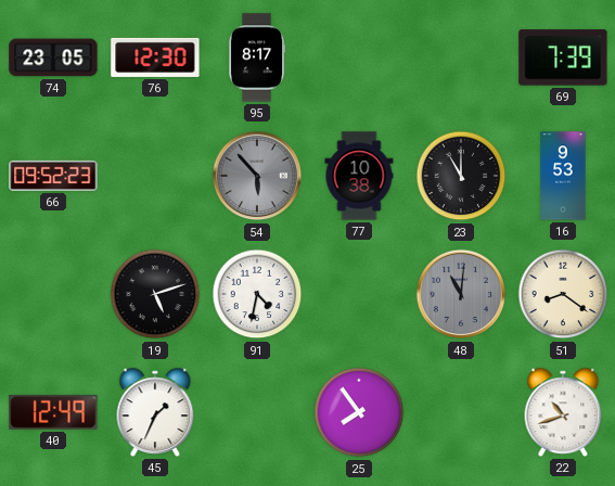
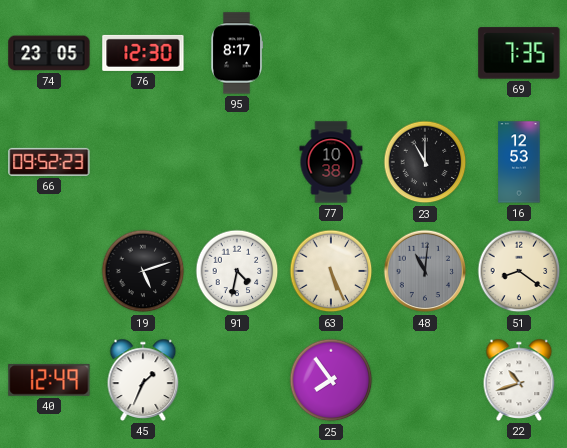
69: 7:39 -> 7:35 (519, 53)
54: 5:53 -> none (257, 176)
16: 9:53 -> 12:53 (519, 162)
63: none -> 5:26 (331, 271)
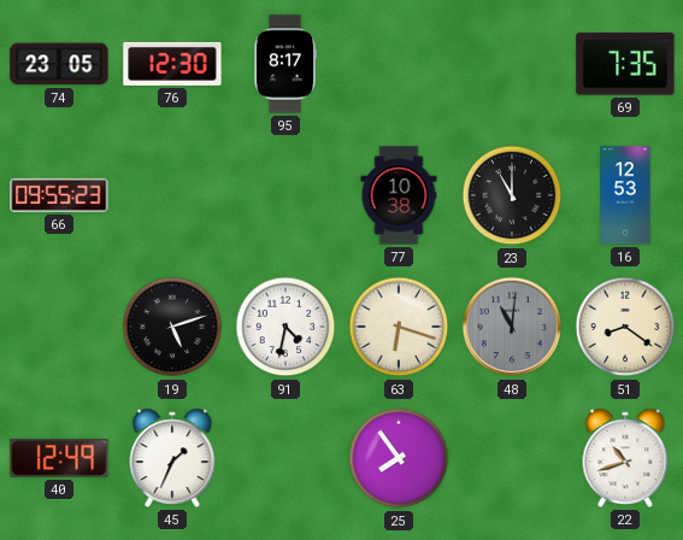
66: 09:52 -> 09:55 (59, 195)
63: 5:26 -> 6:18 (399, 327)
